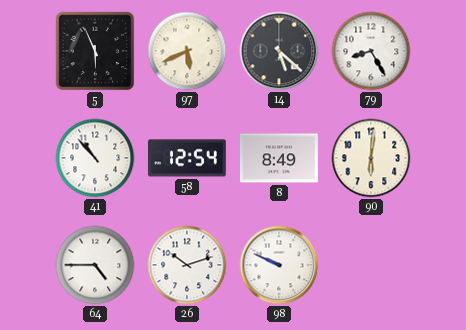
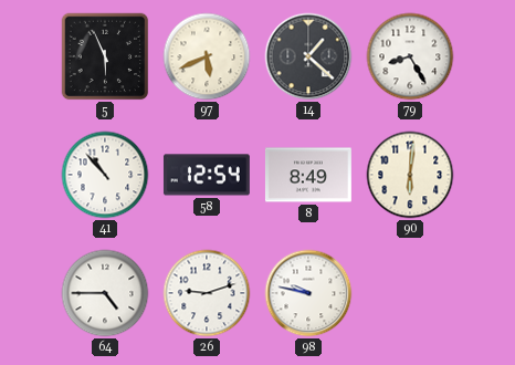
14: 5:22 -> 1:22 (308, 56)
26: 10:12 -> 9:12 (207, 293)
98: 9:49 -> 9:47 (308, 293)
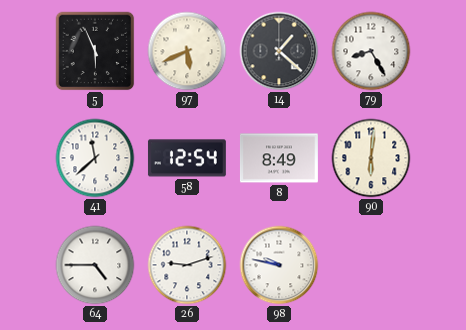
41: 10:53 -> 11:38 (95, 158)
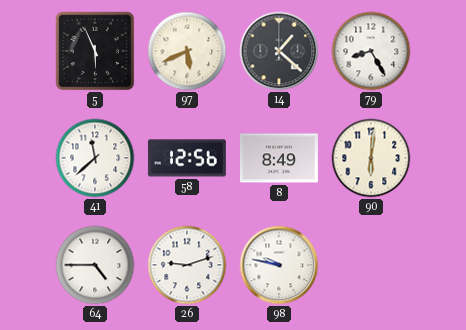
58: 12:54 -> 12:56 (187, 158)
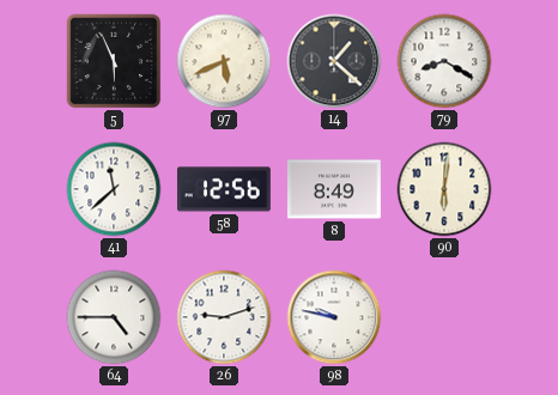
79: 8:25 -> 8:20 (444, 61)
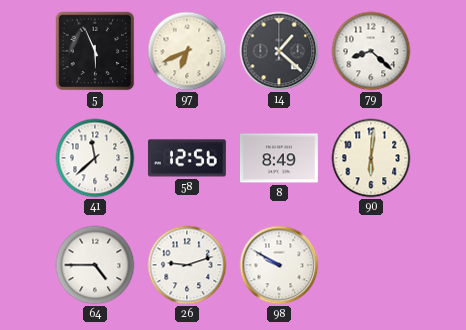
97: 5:41 -> 6:41 (187, 51)
79: 8:20 -> 8:22 (371, 51)
98: 9:47 -> 9:50 (279, 265)
